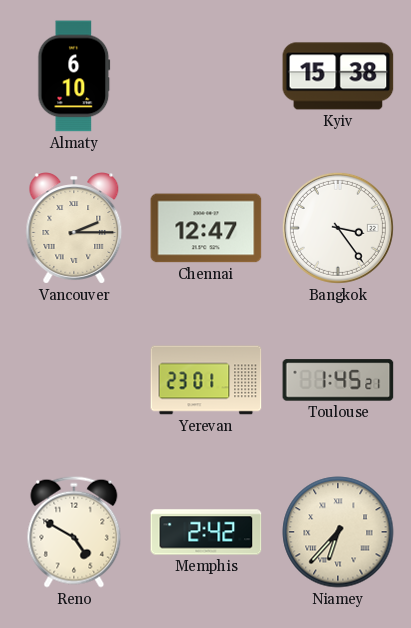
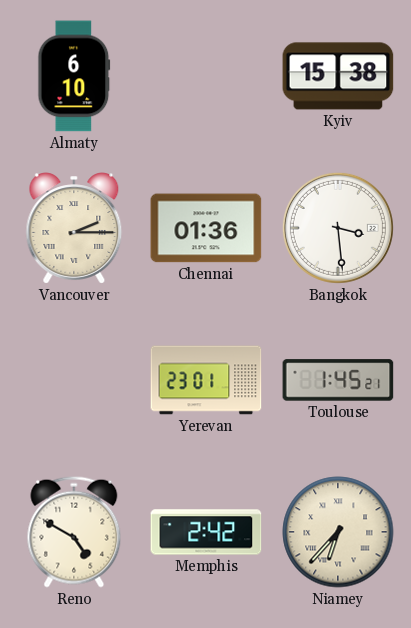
Chennai: 12:47 -> 01:36 (206, 228)
Bangkok: 3:24 -> 3:29 (338, 228)
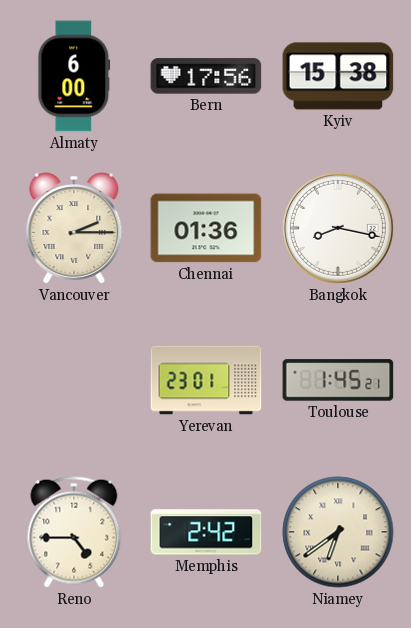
Almaty: 6:10 -> 6:00 (74, 76)
Bern: none -> 17:56 (206, 76)
Bangkok: 3:29 -> 8:17 (338, 228)
Reno: 4:50 -> 4:45 (74, 532)
Niamey: 6:37 -> 6:39 (338, 532)
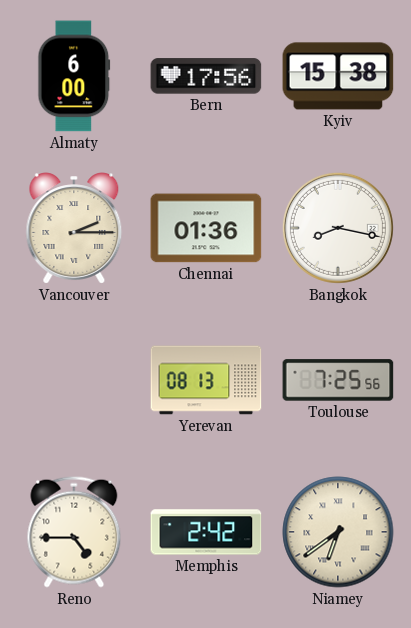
Yerevan: 23:01 -> 08:13 (206, 380)
Toulouse: 1:45 -> 7:25 (338, 380)
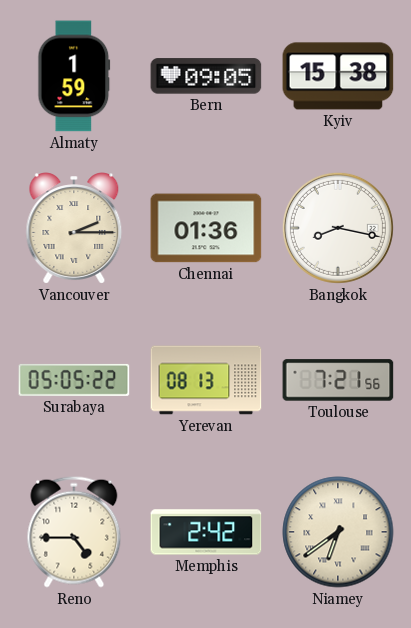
Almaty: 6:00 -> 1:59 (74, 76)
Bern: 17:56 -> 09:05 (206, 76)
Surabaya: none -> 05:05 (74, 380)
Toulouse: 7:25 -> 7:21 (338, 380)
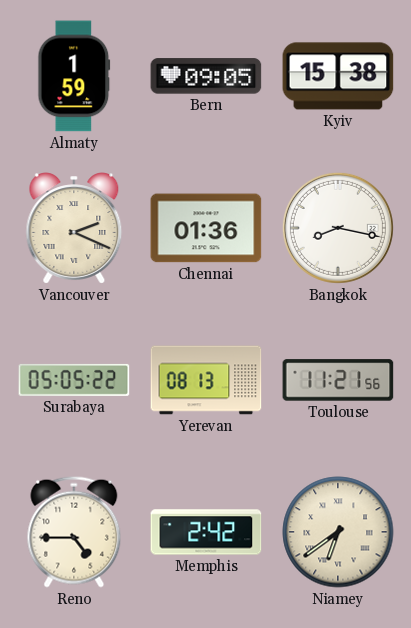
Vancouver: 2:15 -> 2:19 (74, 228)
Toulouse: 7:21 -> 11:21 (338, 380)
